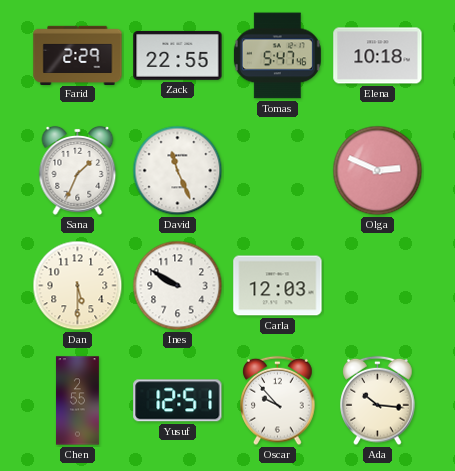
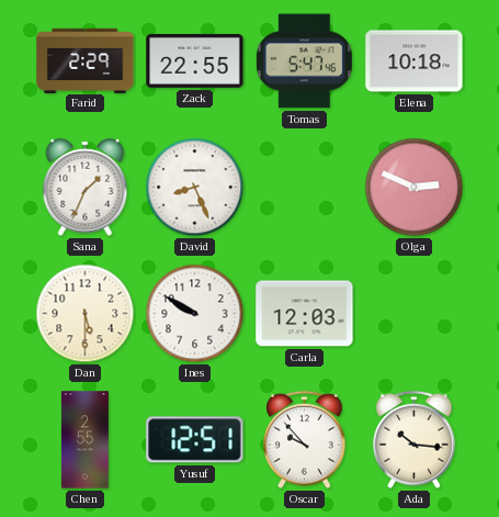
David: 11:26 -> 8:26 (195, 188)
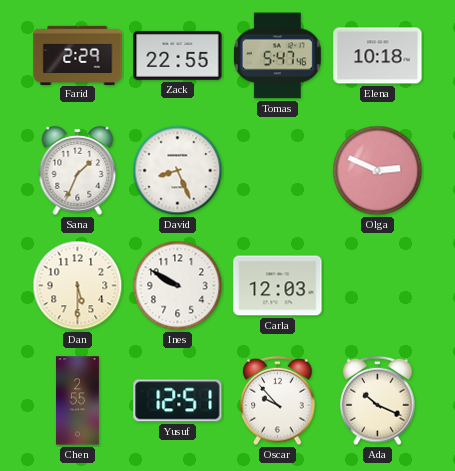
Ada: 10:16 -> 10:19 (378, 401)
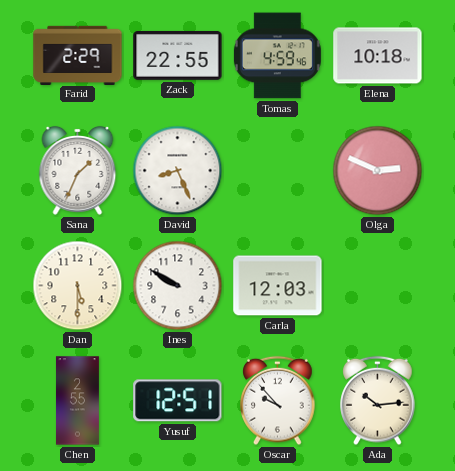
Tomas: 5:47 -> 4:59 (277, 56)
Ada: 10:19 -> 10:14 (378, 401)
